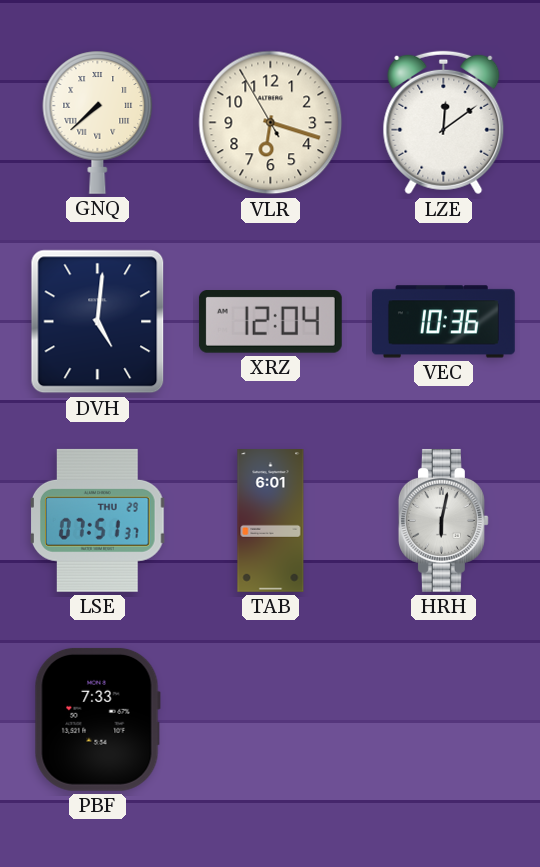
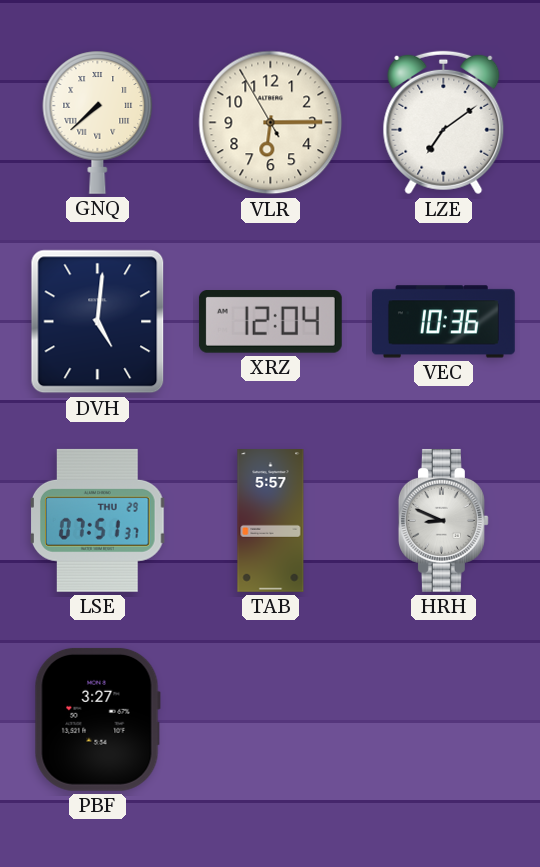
VLR: 6:17 -> 6:14 (271, 123)
LZE: 12:09 -> 7:09 (444, 123)
TAB: 6:01 -> 5:57 (271, 521)
HRH: 6:02 -> 8:49 (443, 520)
PBF: 7:33 -> 3:27 (97, 719)
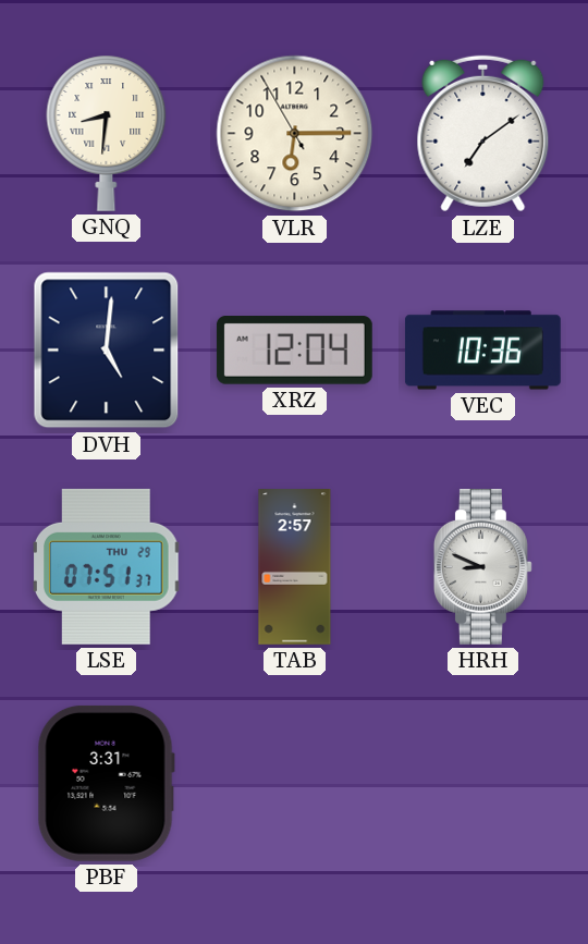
GNQ: 7:38 -> 8:31 (107, 133)
TAB: 5:57 -> 2:57 (295, 567)
PBF: 3:27 -> 3:31 (106, 783)
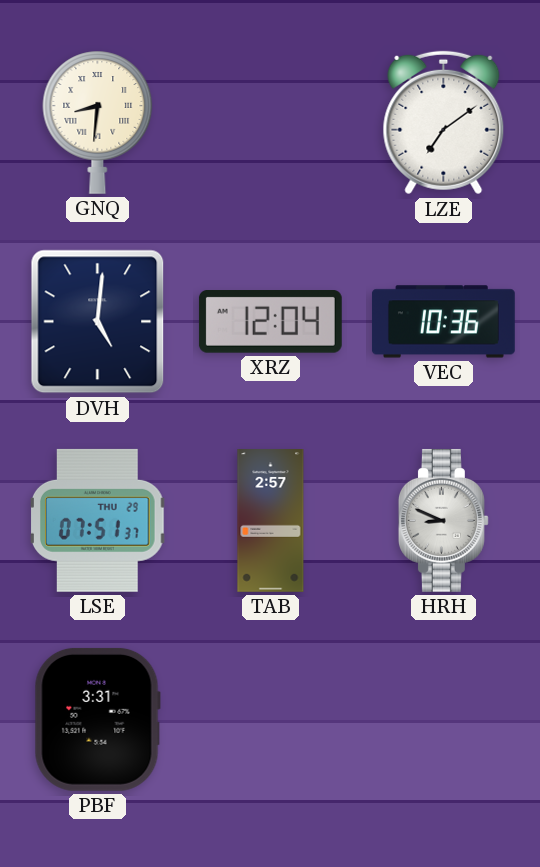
VLR: 6:14 -> none (295, 134)
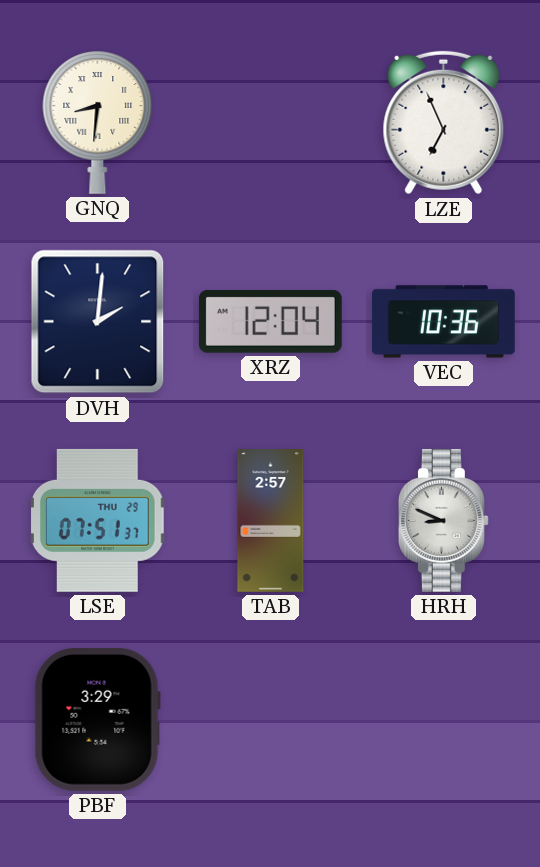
LZE: 7:09 -> 6:56 (444, 123)
DVH: 5:01 -> 2:01 (98, 322)
PBF: 3:31 -> 3:29 (97, 719)
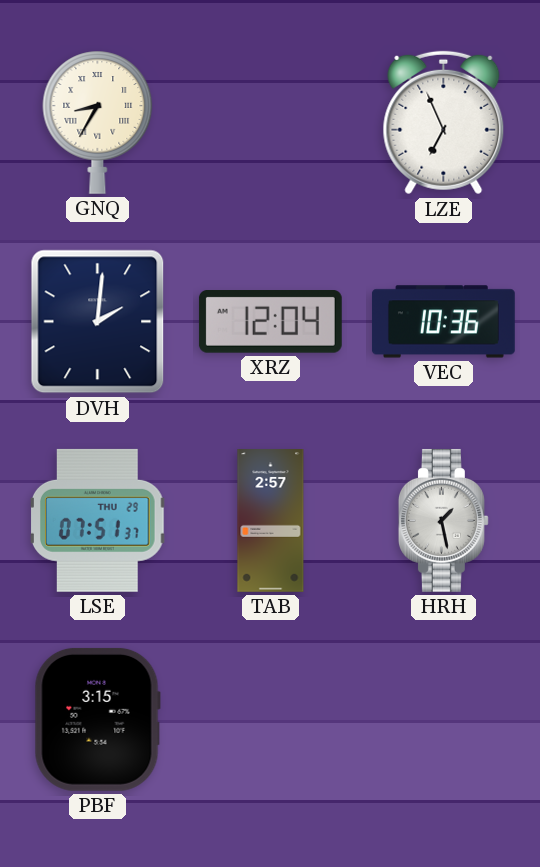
GNQ: 8:31 -> 8:35 (98, 122)
HRH: 8:49 -> 1:28 (443, 520)
PBF: 3:29 -> 3:15 (97, 719)
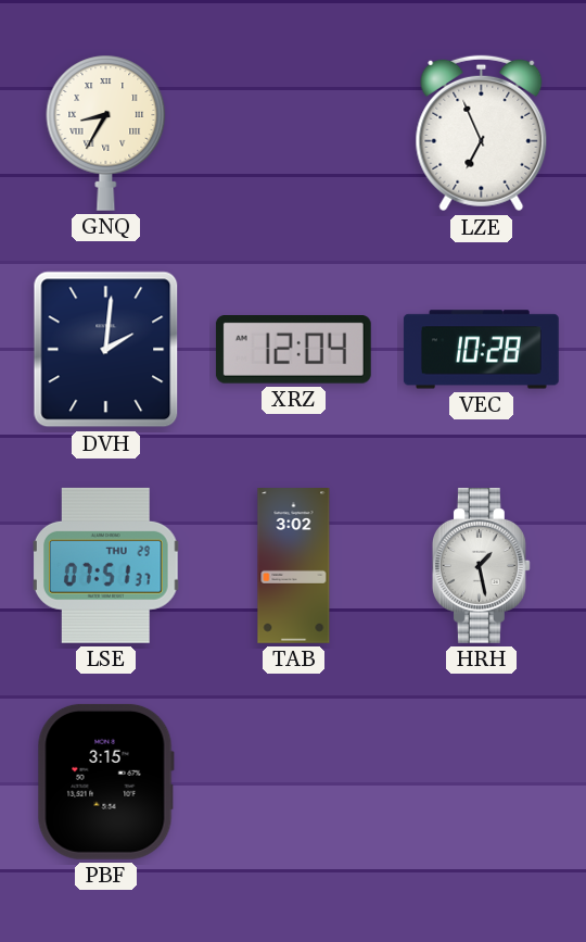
VEC: 10:36 -> 10:28 (481, 350)
TAB: 2:57 -> 3:02 (294, 566)
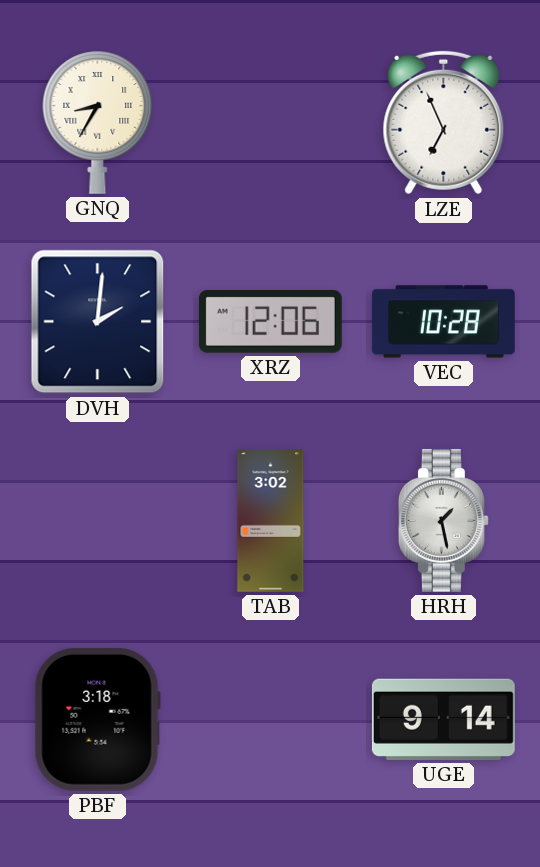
XRZ: 12:04 -> 12:06 (270, 322)
LSE: 07:51 -> none (106, 565)
PBF: 3:15 -> 3:18 (97, 719)
UGE: none -> 9:14 (443, 719)
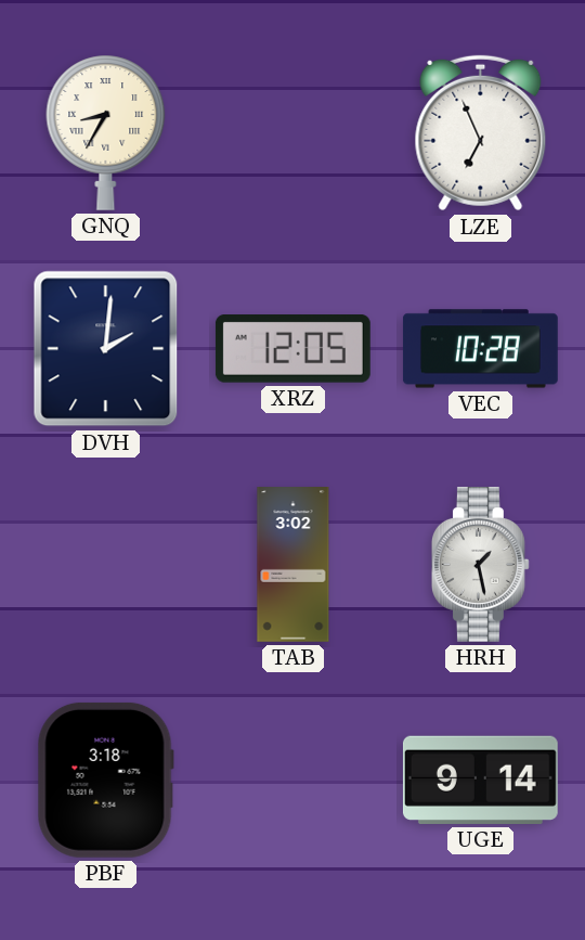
XRZ: 12:06 -> 12:05 (292, 349)
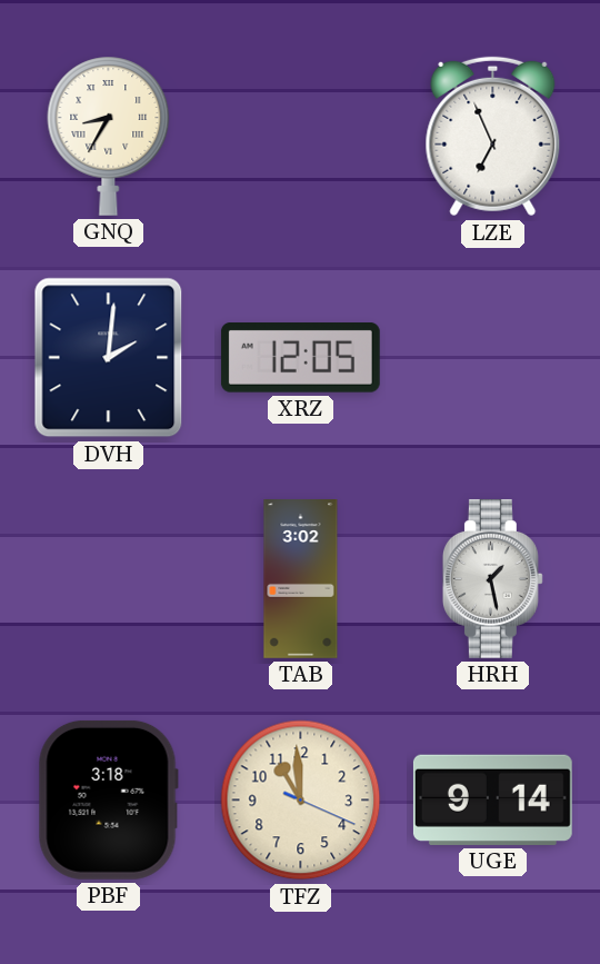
VEC: 10:28 -> none (480, 349)
TFZ: none -> 10:59 (301, 801)
